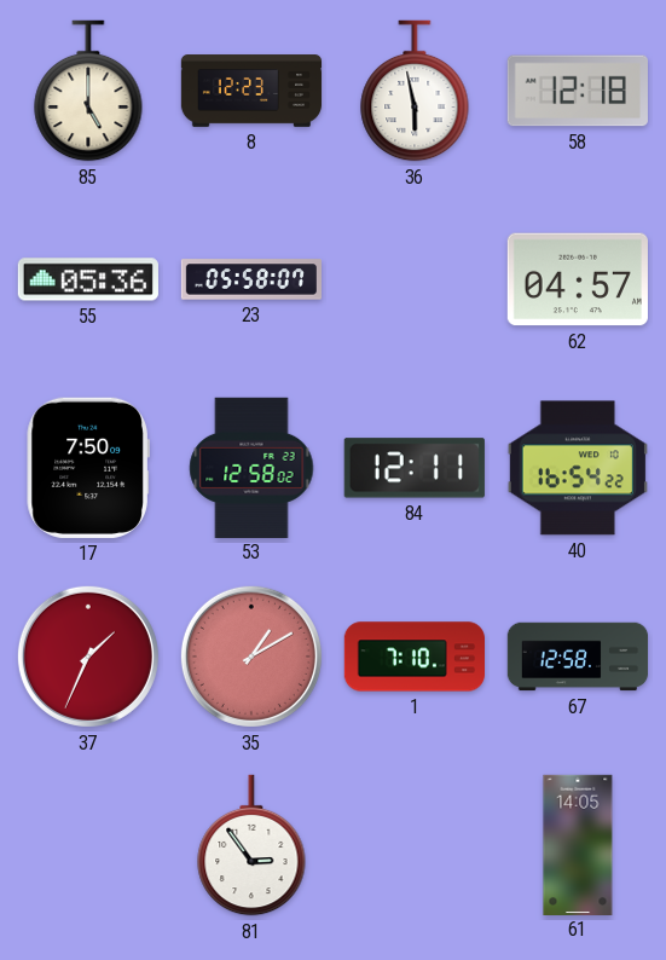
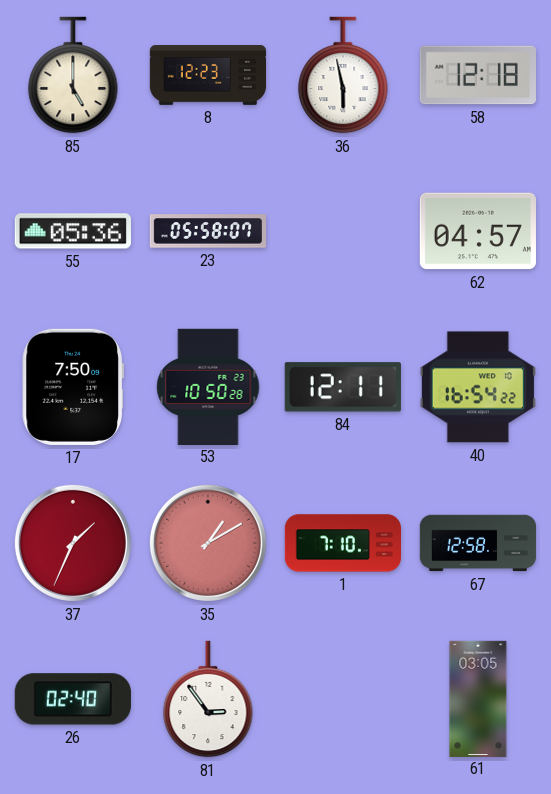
53: 12:58 -> 10:50 (208, 386)
26: none -> 02:40 (73, 699)
61: 14:05 -> 03:05 (478, 698)
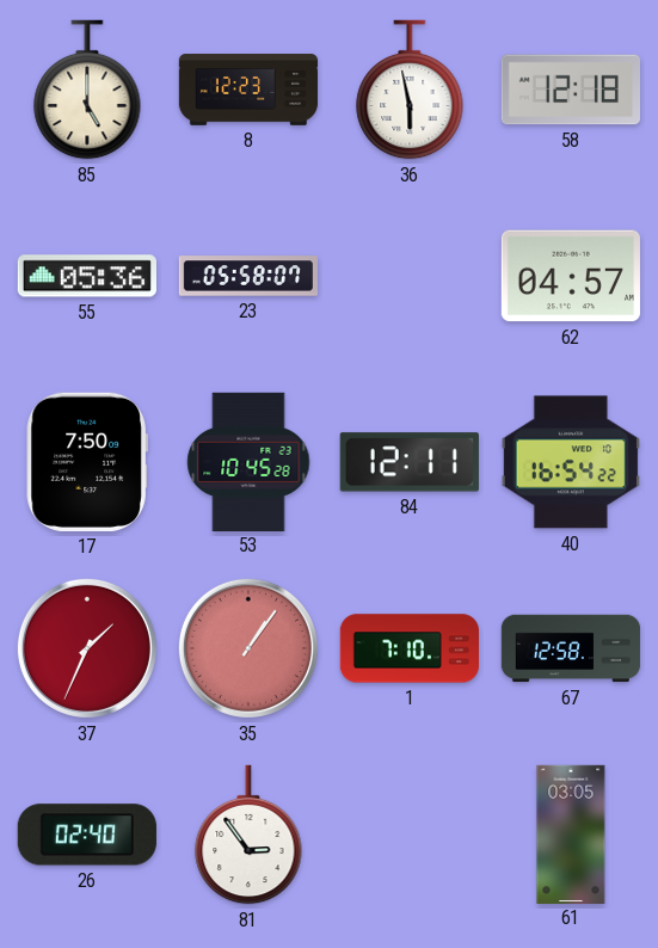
53: 10:50 -> 10:45 (248, 461)
35: 1:10 -> 1:06 (248, 648)
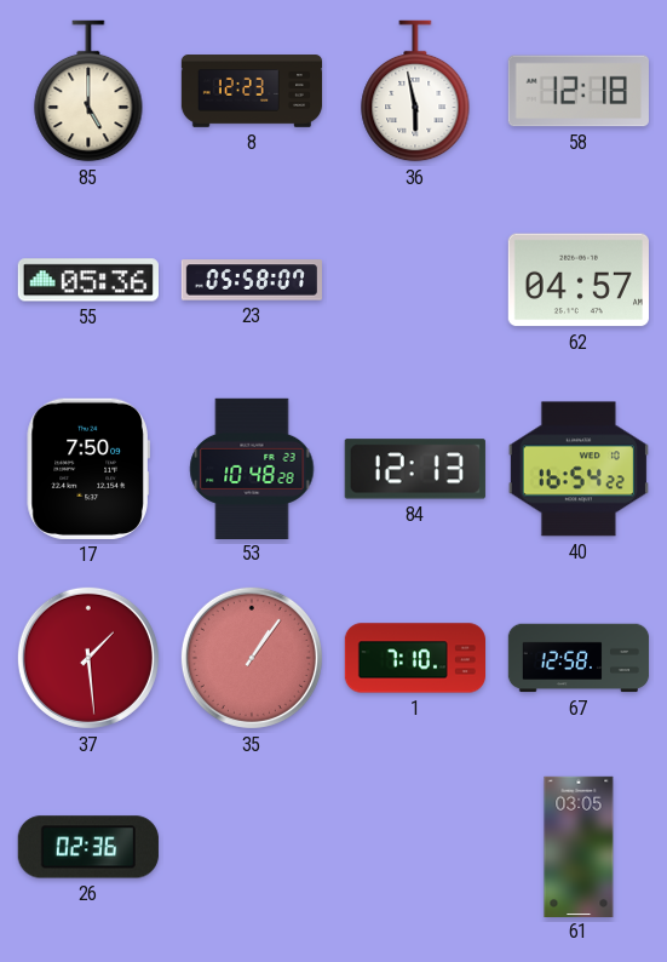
53: 10:45 -> 10:48 (252, 468)
84: 12:11 -> 12:13 (415, 469)
37: 1:34 -> 1:29 (88, 658)
26: 02:40 -> 02:36 (88, 847)
81: 2:54 -> none (248, 835)
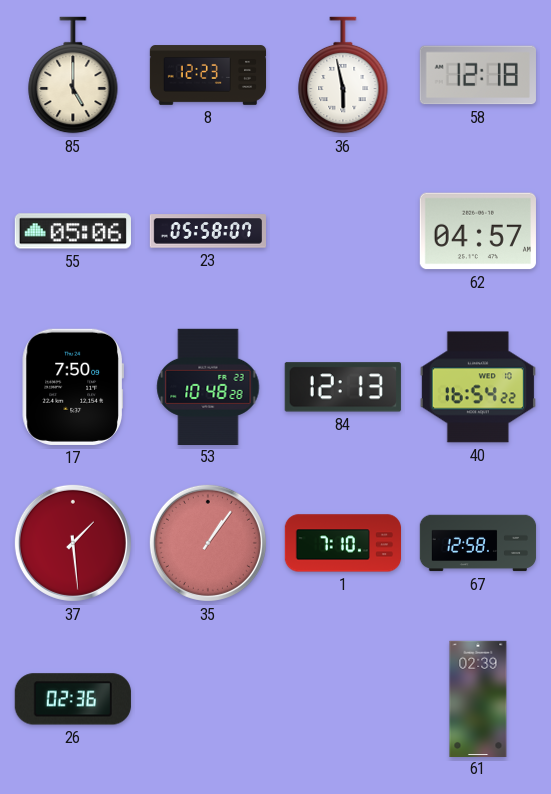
55: 05:36 -> 05:06 (73, 231)
61: 03:05 -> 02:39 (478, 698)
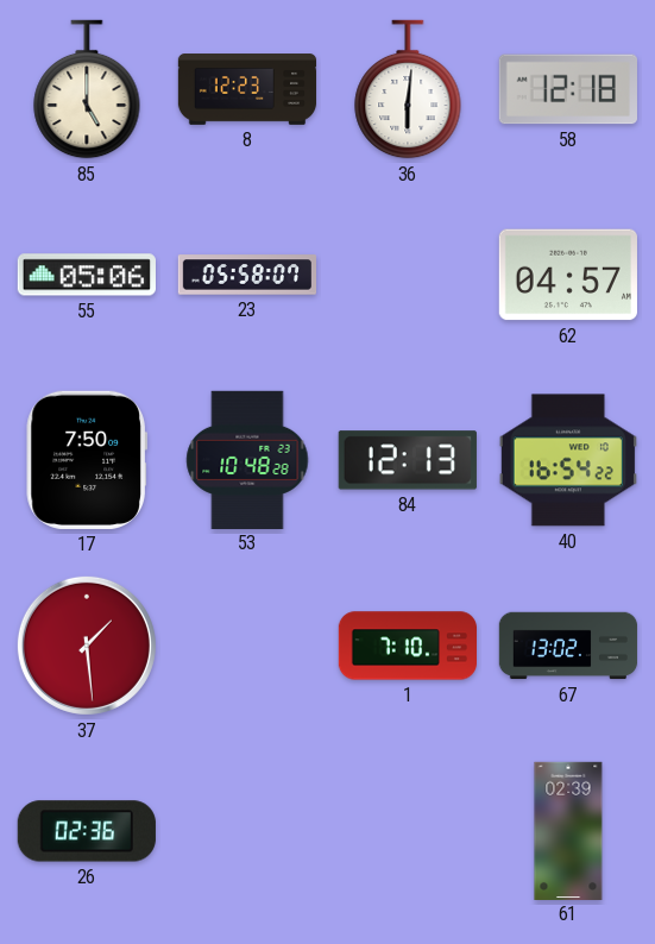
36: 5:58 -> 6:01 (408, 89)
35: 1:06 -> none (208, 543)
67: 12:58 -> 13:02 (568, 646)
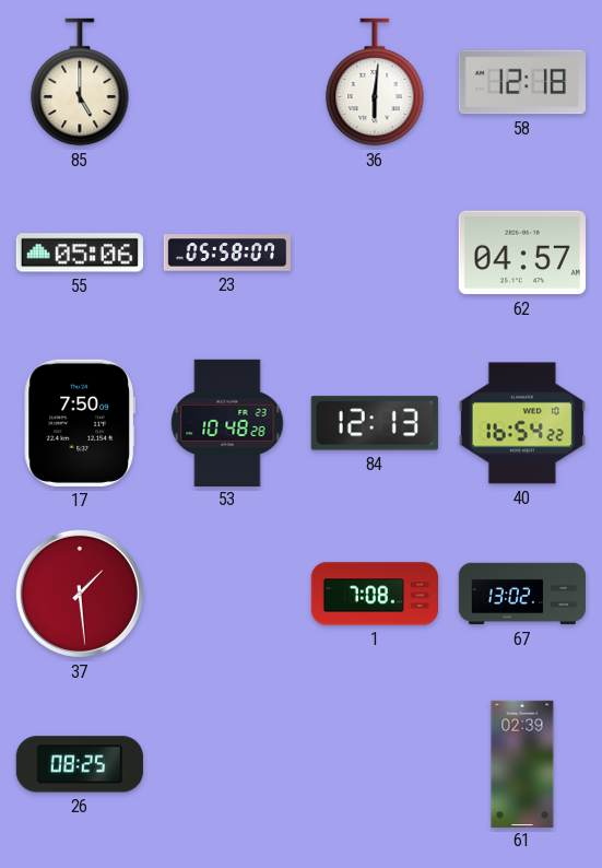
8: 12:23 -> none (247, 89)
1: 7:10 -> 7:08 (374, 594)
26: 02:36 -> 08:25 (80, 764)
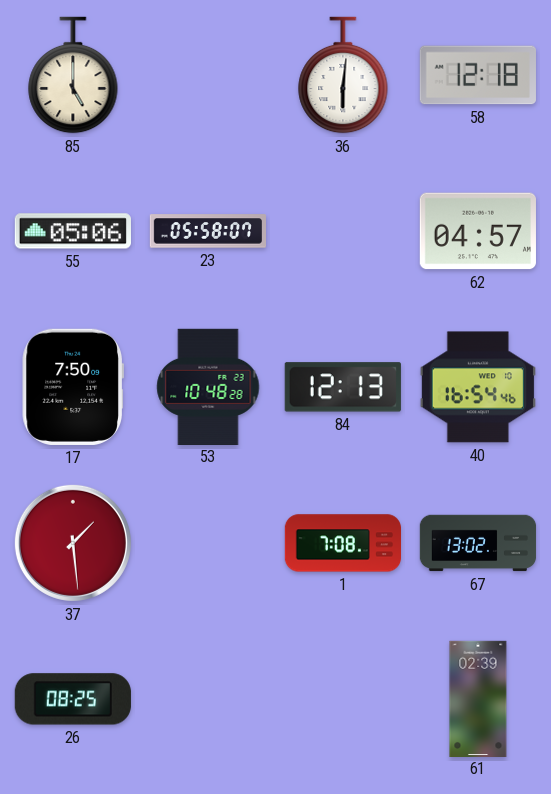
40: 16:54:22 -> 16:54:46 (478, 387)
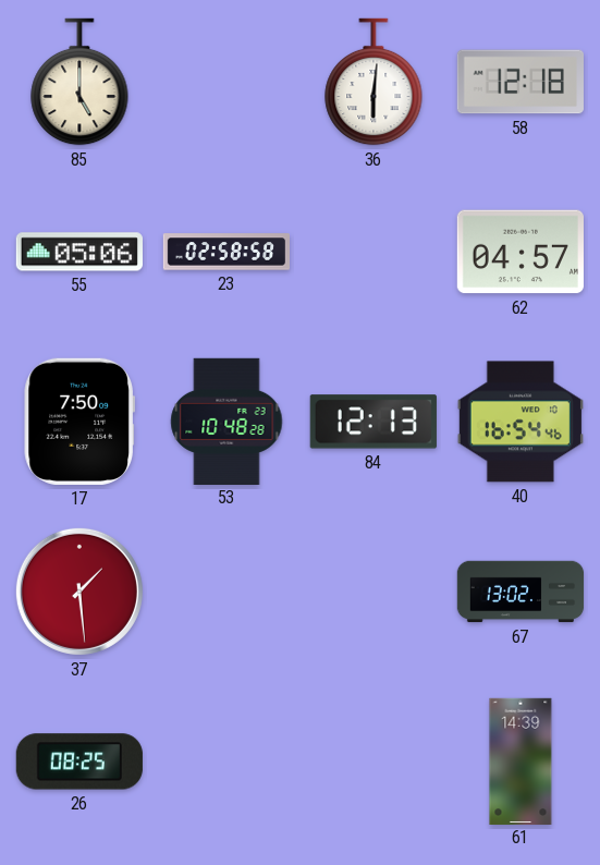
23: 05:58 -> 02:58 (225, 252)
1: 7:08 -> none (342, 543)
61: 02:39 -> 14:39 (521, 760)
